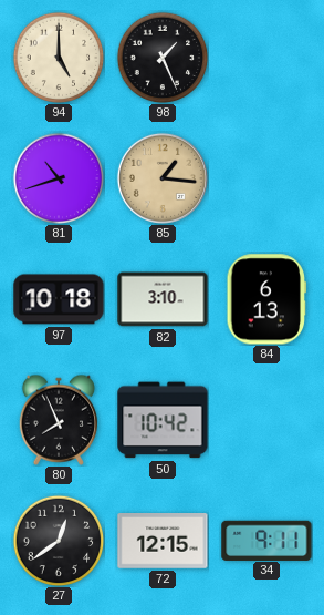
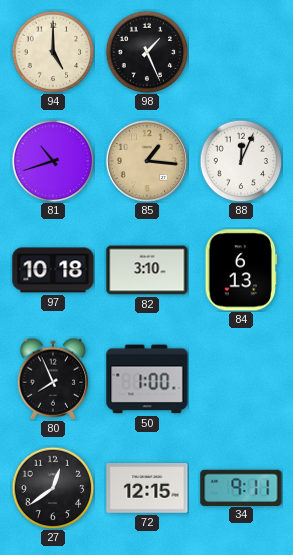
88: none -> 12:04 (241, 161)
50: 10:42 -> 1:00 (147, 379)
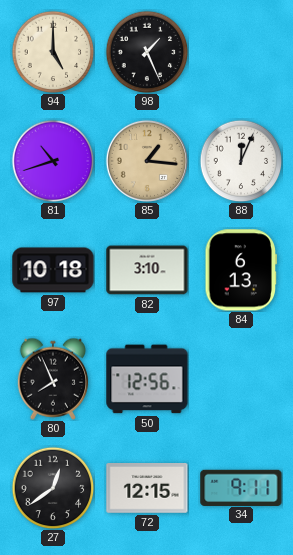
50: 1:00 -> 12:56 (147, 379)
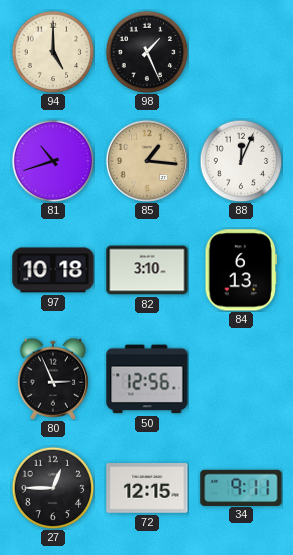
80: 7:56 -> 2:56 (53, 379)
27: 12:39 -> 12:45 (53, 488)
